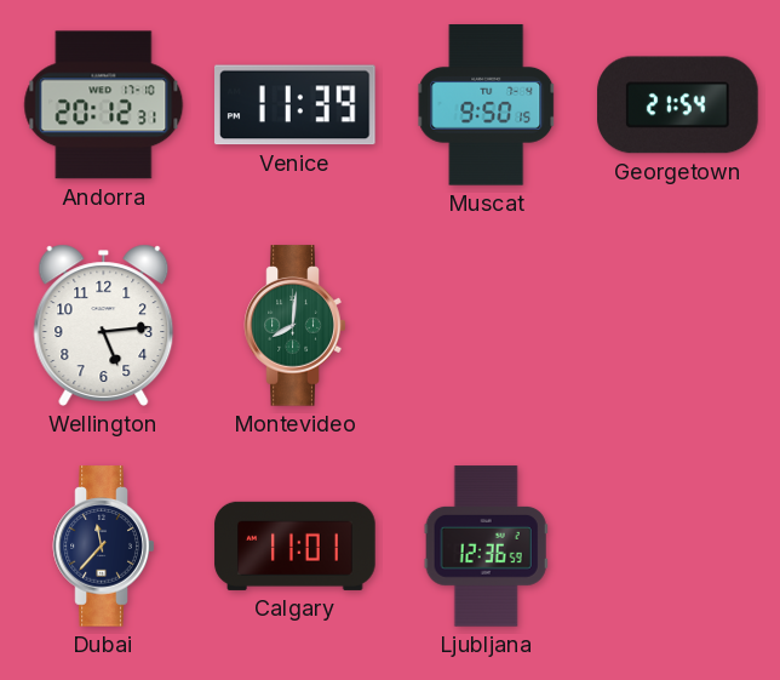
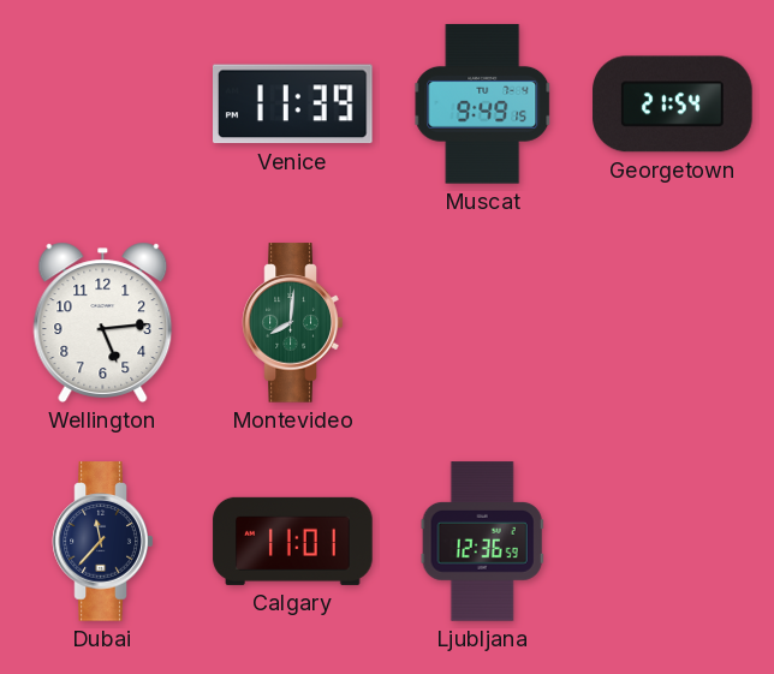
Andorra: 20:12 -> none (104, 105)
Muscat: 9:50 -> 9:49 (483, 105)
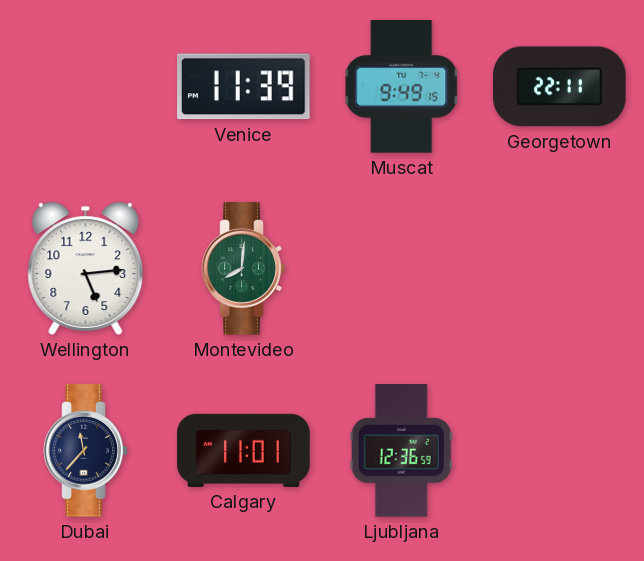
Georgetown: 21:54 -> 22:11 (560, 87)
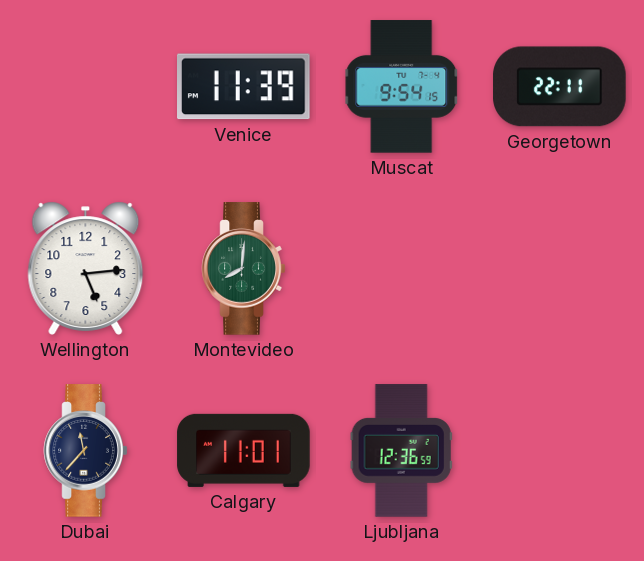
Muscat: 9:49 -> 9:54 (402, 87)
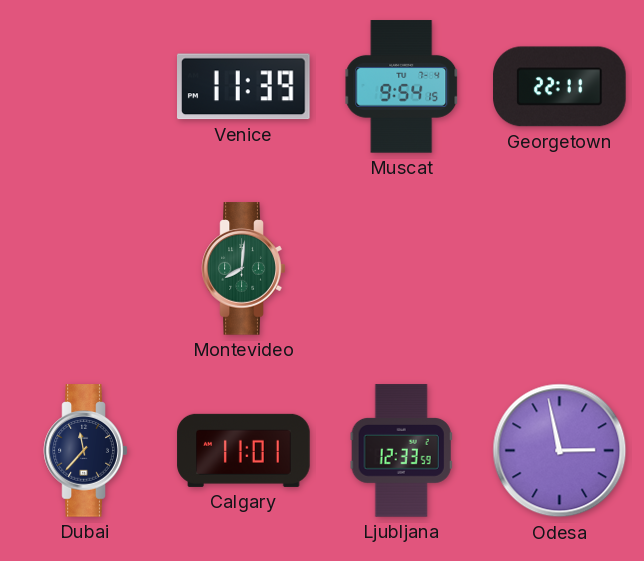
Wellington: 5:14 -> none (86, 268)
Ljubljana: 12:36 -> 12:33 (401, 451)
Odesa: none -> 2:58 (560, 451)
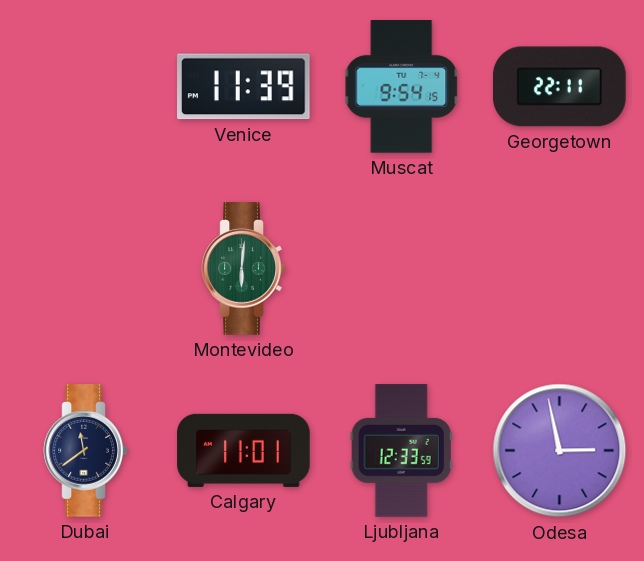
Montevideo: 8:01 -> 6:01 (244, 269)
Dubai: 11:37 -> 11:39 (86, 451)
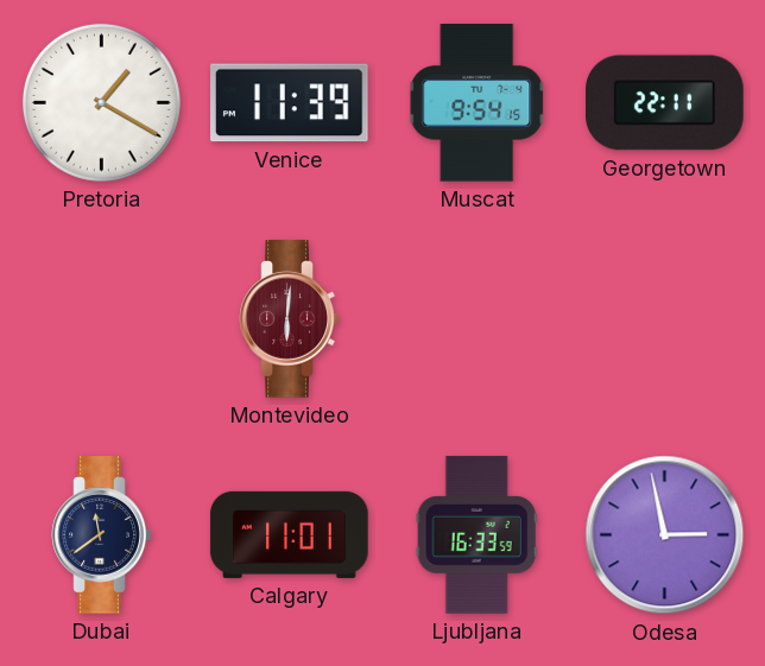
Pretoria: none -> 1:20 (101, 102)
Montevideo dial: green -> burgundy (290, 319)
Ljubljana: 12:33 -> 16:33 (476, 535)
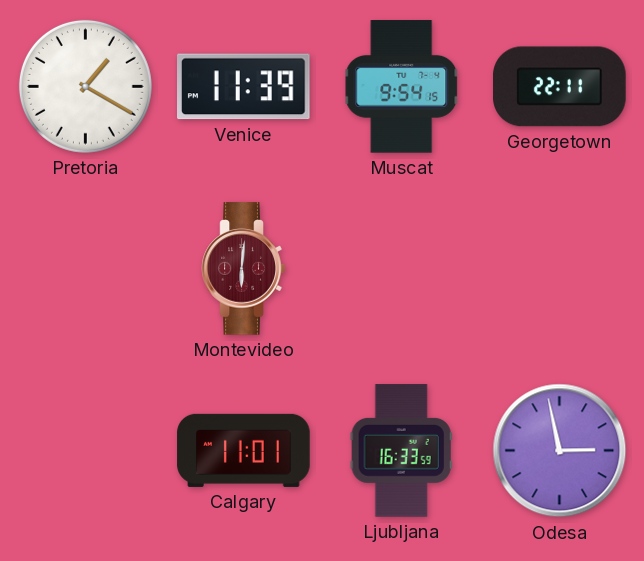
Dubai: 11:39 -> none (102, 535)
